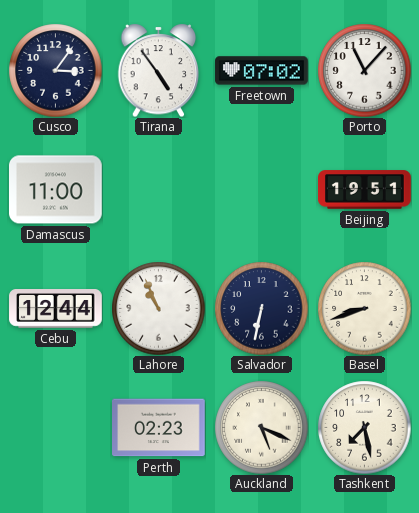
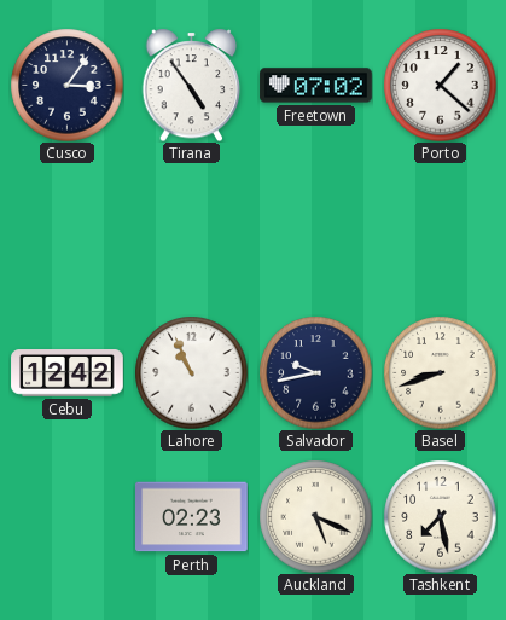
Porto: 11:07 -> 1:22 (440, 85)
Damascus: 11:00 -> none (56, 190)
Beijing: 19:51 -> none (365, 190)
Cebu: 12:44 -> 12:42 (68, 373)
Salvador: 6:32 -> 9:43 (315, 372)
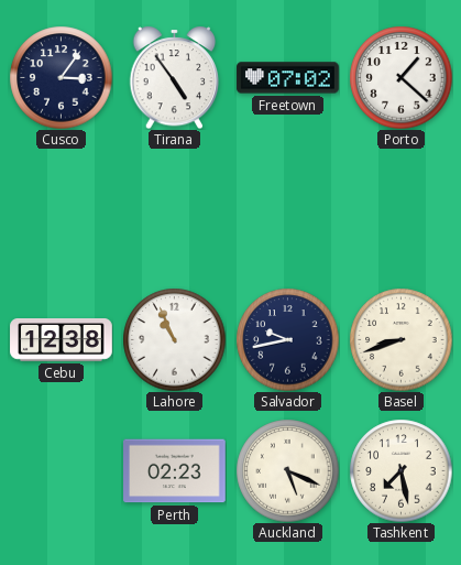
Cebu: 12:42 -> 12:38 (62, 340)
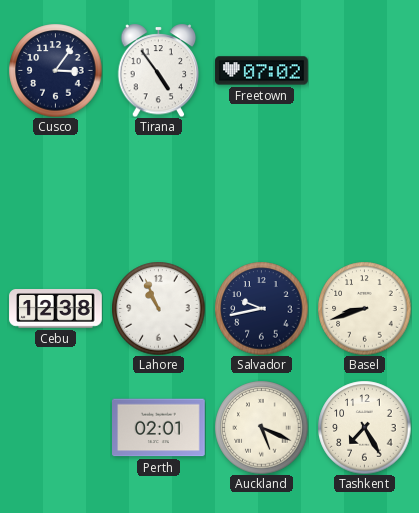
Porto: 1:22 -> none (400, 77)
Perth: 02:23 -> 02:01 (159, 428)
Tashkent: 7:28 -> 7:25 (364, 427)
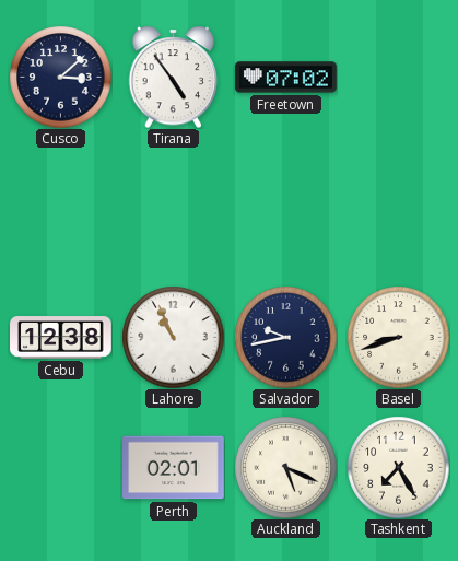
Cusco: 3:06 -> 3:08 (60, 77)
